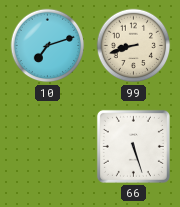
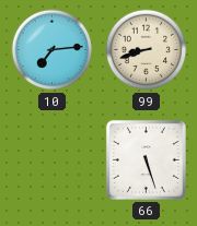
10: 7:12 -> 7:14 (53, 50)
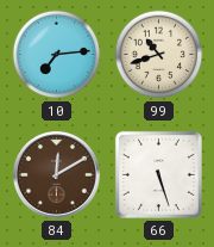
99: 8:42 -> 10:42 (159, 55)
84: none -> 12:10 (56, 174)
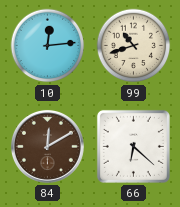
10: 7:14 -> 12:14 (48, 46)
66: 5:27 -> 6:22 (133, 146)
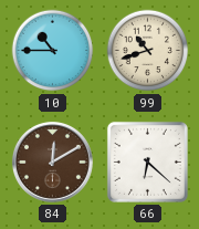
10: 12:14 -> 10:45 (53, 51)
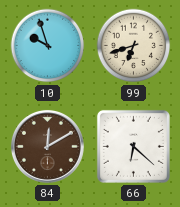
10: 10:45 -> 9:57 (48, 46)
99: 10:42 -> 6:42 (134, 46)
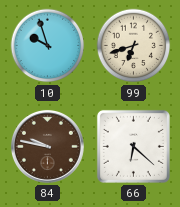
84: 12:10 -> 9:47 (47, 146)
